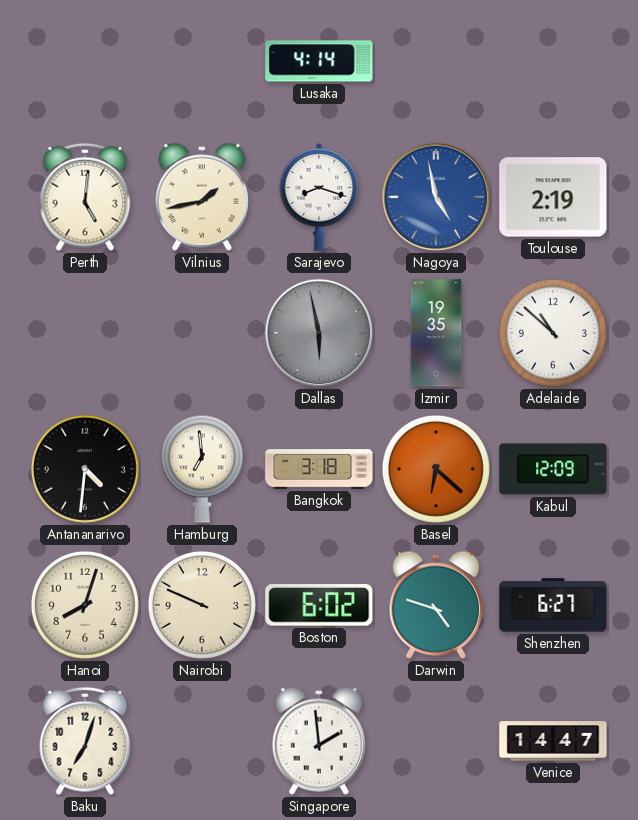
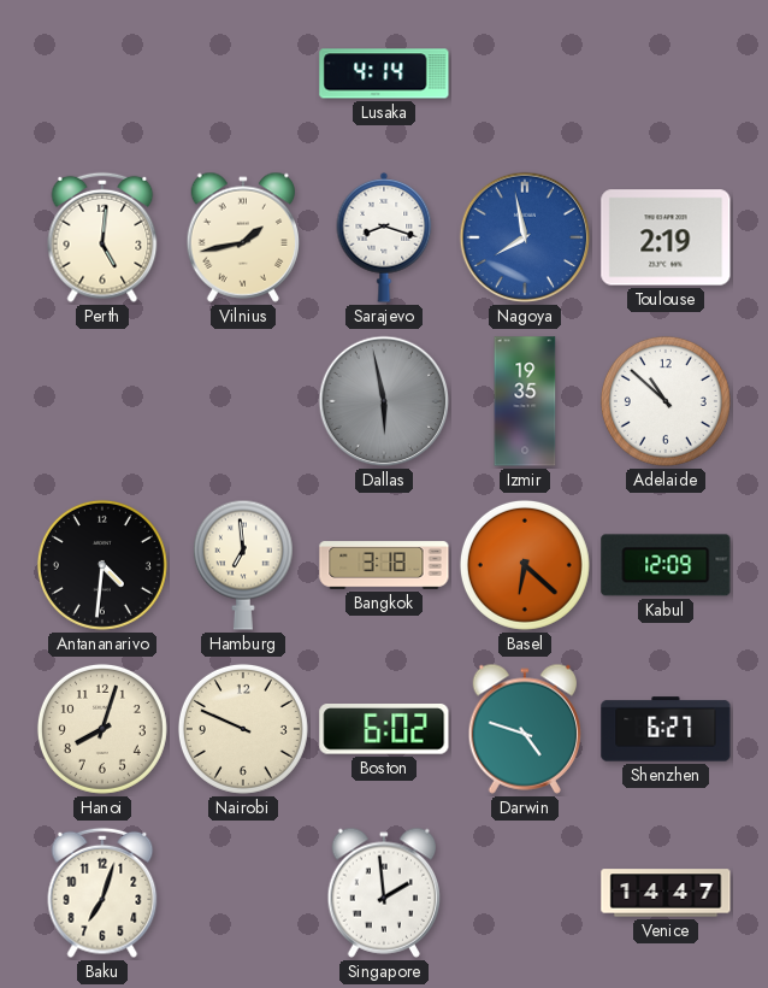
Nagoya: 4:58 -> 7:58 (525, 237)
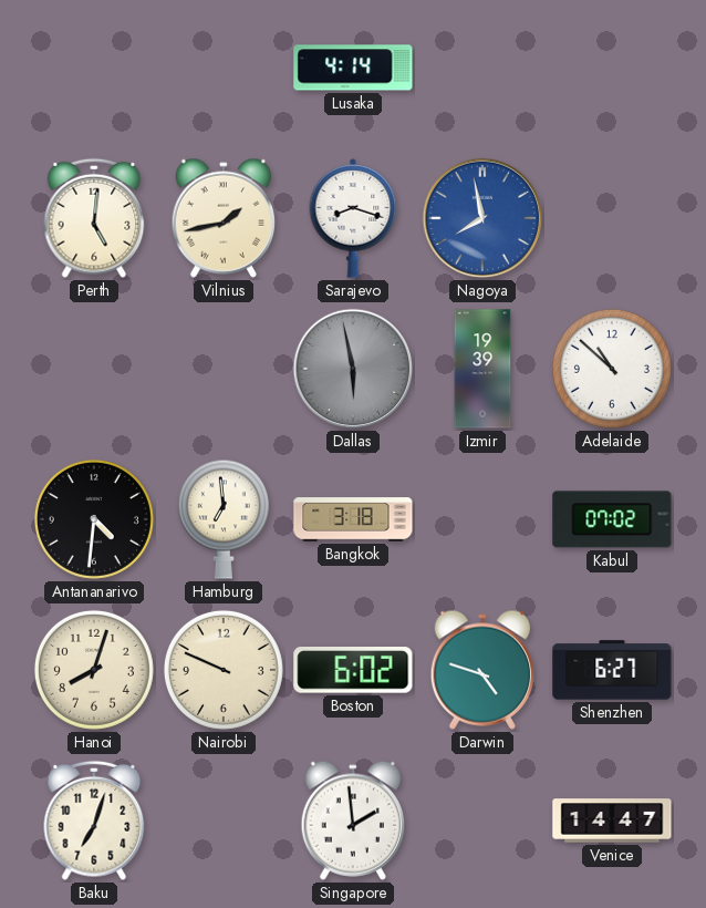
Toulouse: 2:19 -> none (666, 237)
Izmir: 19:35 -> 19:39 (482, 369)
Basel: 6:22 -> none (525, 565)
Kabul: 12:09 -> 07:02 (612, 519)
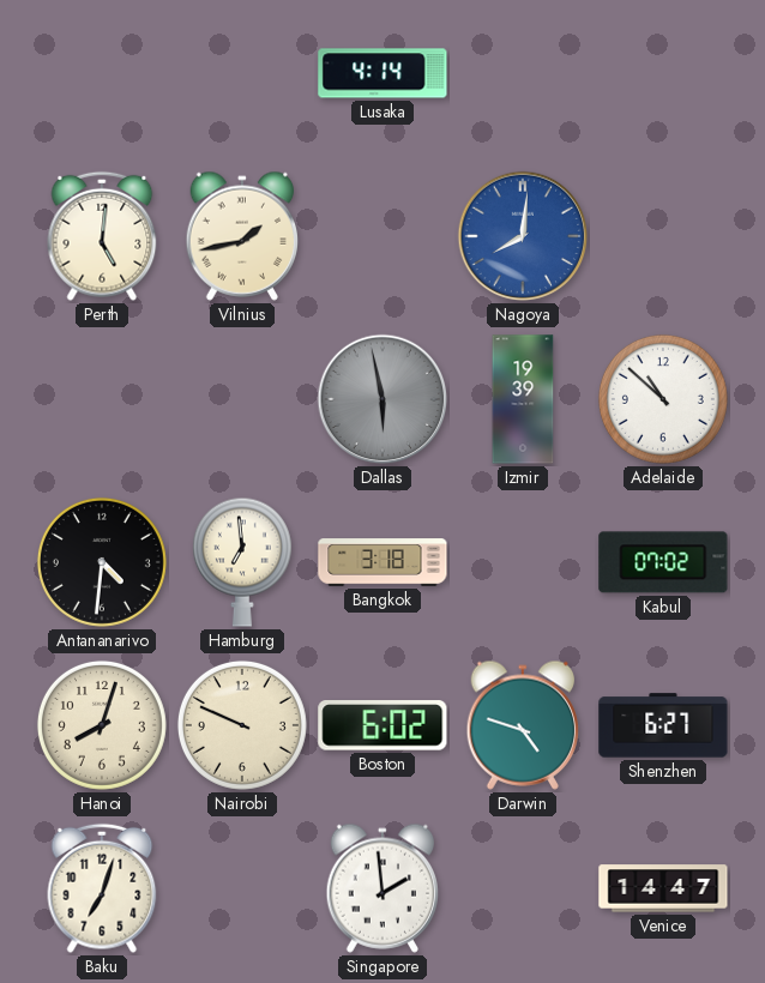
Sarajevo: 8:18 -> none (353, 219)
Nagoya: 7:58 -> 8:01 (523, 236)
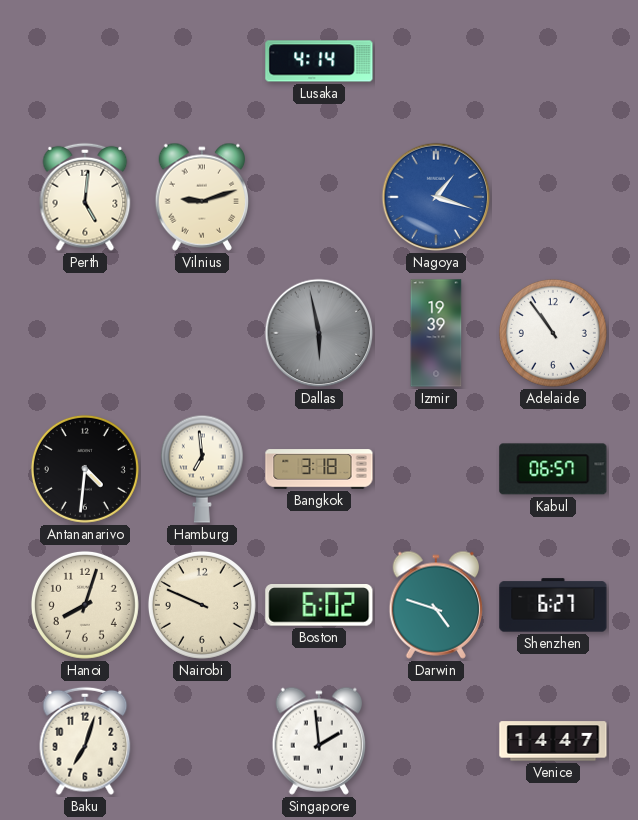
Vilnius: 1:43 -> 9:12 (201, 197)
Nagoya: 8:01 -> 1:18 (436, 197)
Adelaide: 10:52 -> 10:54 (553, 333)
Kabul: 07:02 -> 06:57 (553, 469)
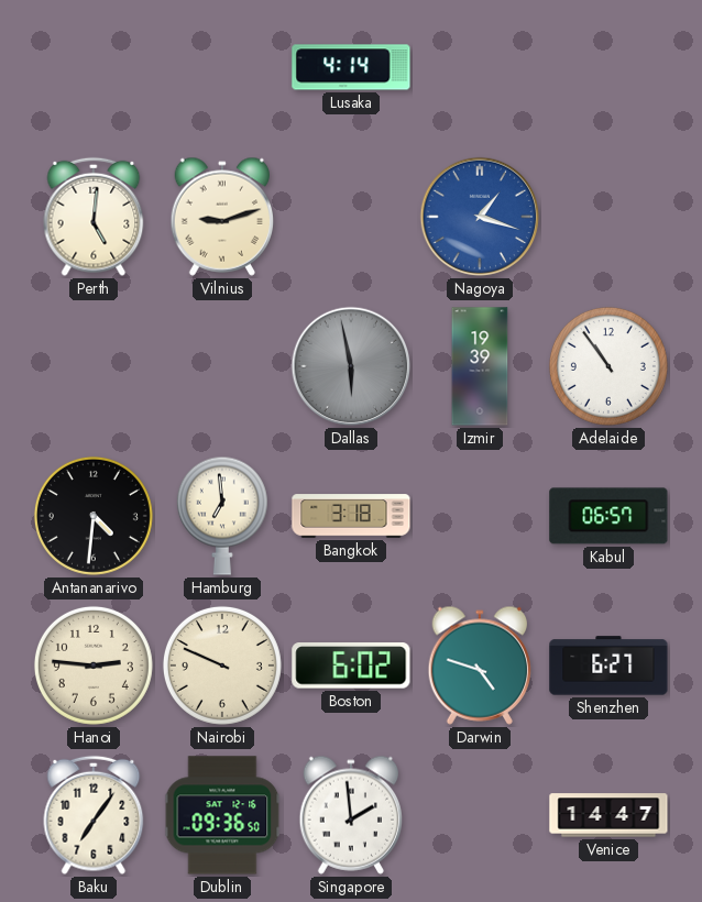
Hanoi: 8:03 -> 2:46 (94, 665)
Baku: 7:03 -> 7:06 (94, 815)
Dublin: none -> 09:36 (222, 815)
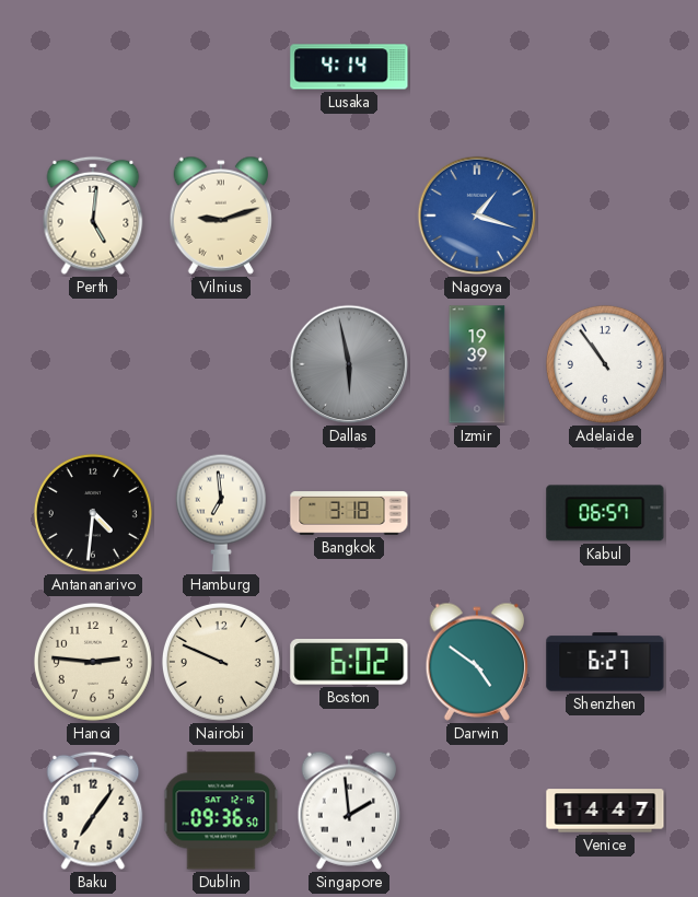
Darwin: 4:48 -> 4:51 (476, 662)
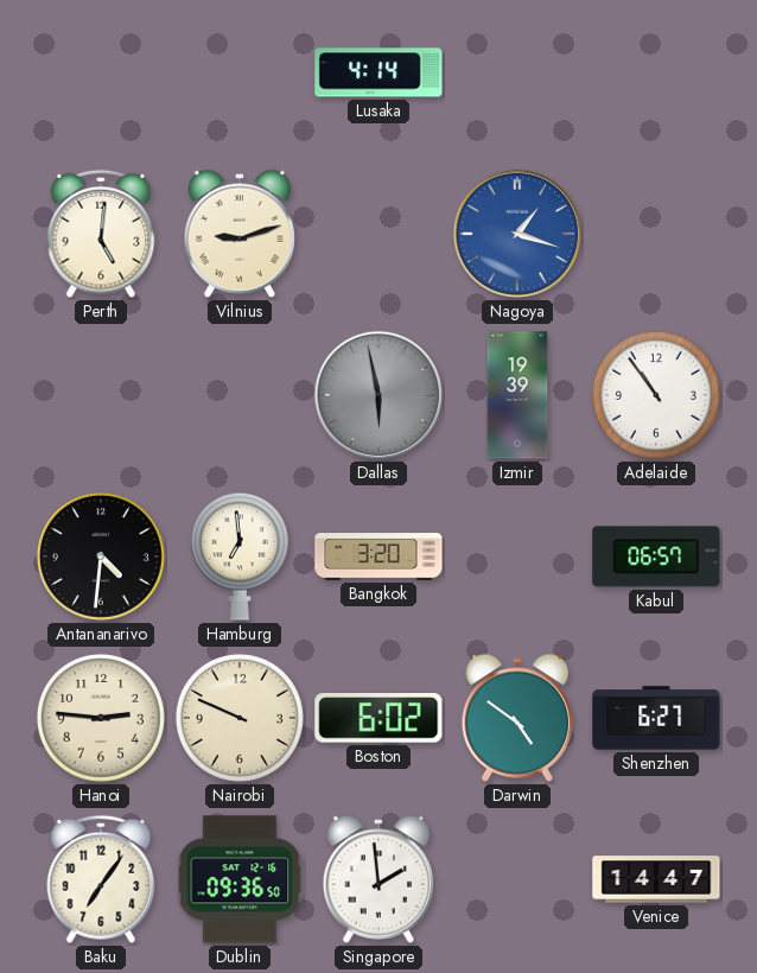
Bangkok: 3:18 -> 3:20 (378, 557)
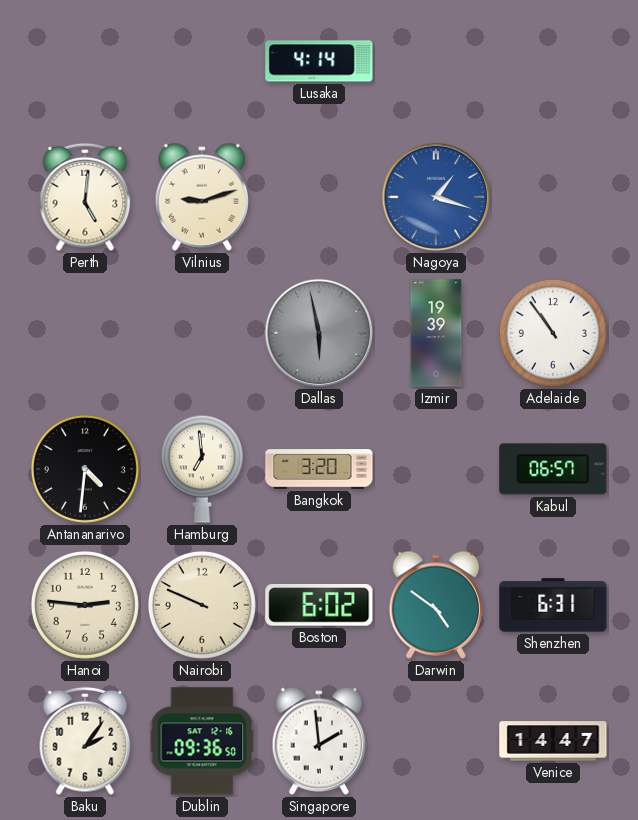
Shenzhen: 6:27 -> 6:31 (553, 605)
Baku: 7:06 -> 2:06 (85, 741)
